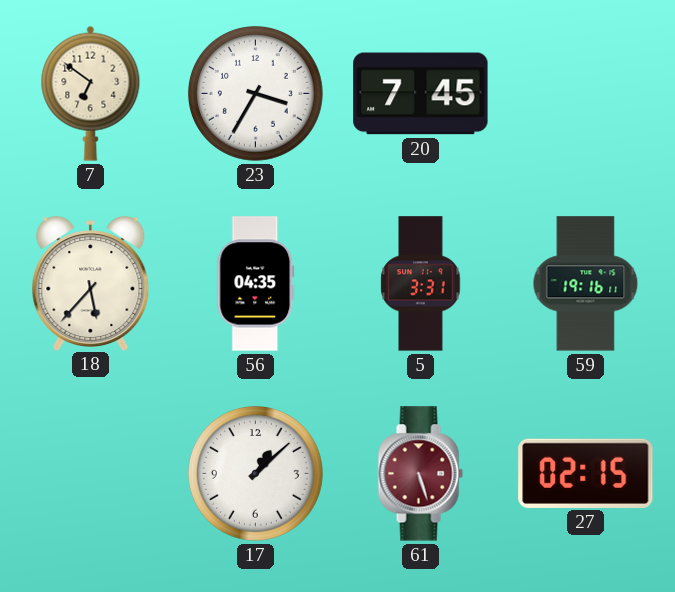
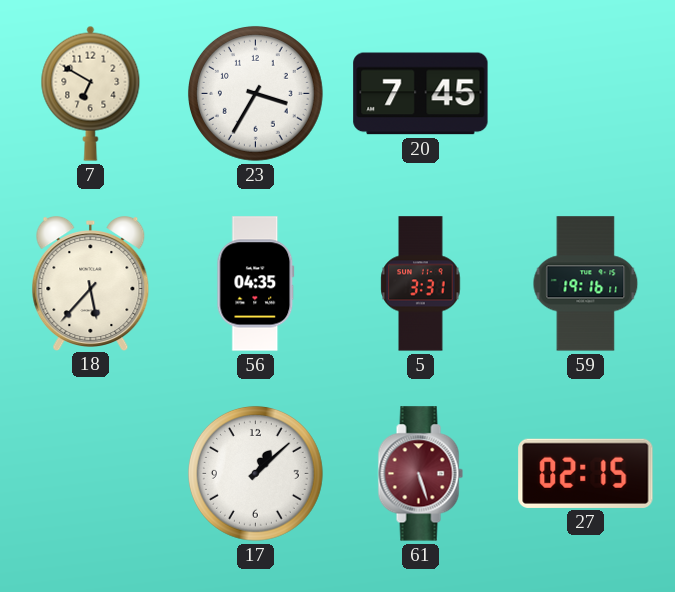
7: 6:51 -> 6:50 (91, 93)
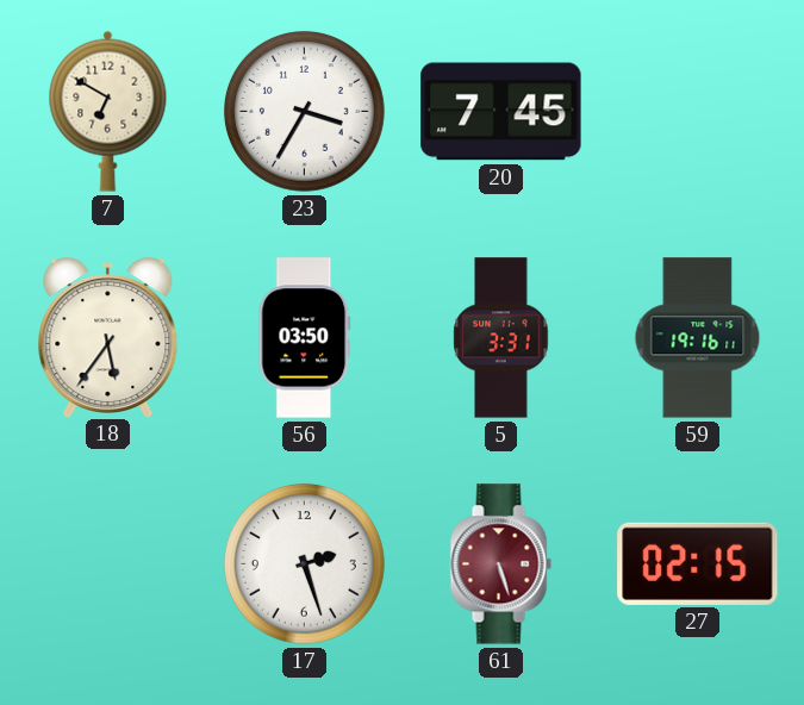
18: 5:37 -> 5:36 (108, 338)
56: 04:35 -> 03:50 (305, 338)
17: 1:08 -> 2:27 (304, 563)
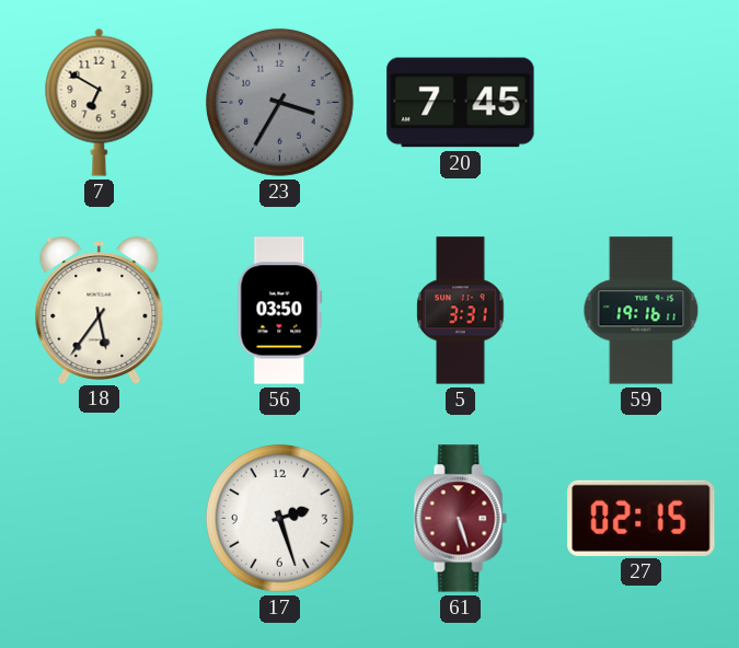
23 dial: white -> grey (279, 102)
